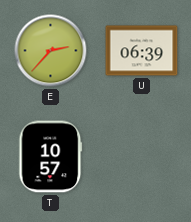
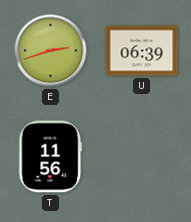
E: 2:37 -> 2:42 (51, 51)
T: 10:57 -> 11:56 (51, 157)
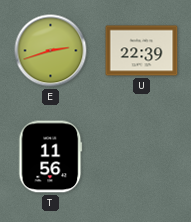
U: 06:39 -> 22:39 (142, 51)
